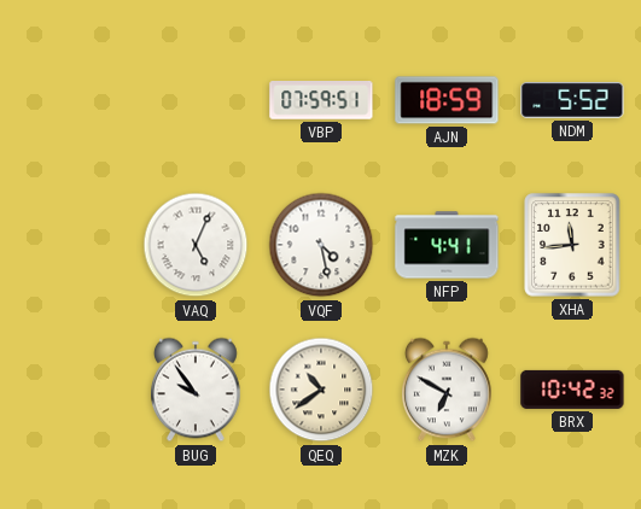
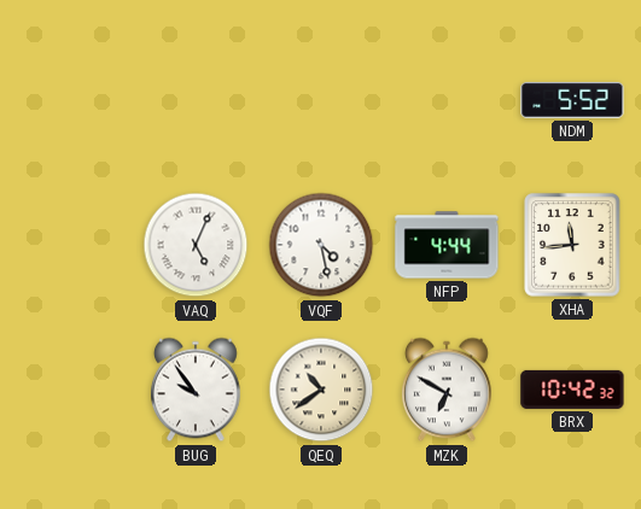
VBP: 07:59 -> none (321, 101)
AJN: 18:59 -> none (447, 100)
NFP: 4:41 -> 4:44 (447, 245)
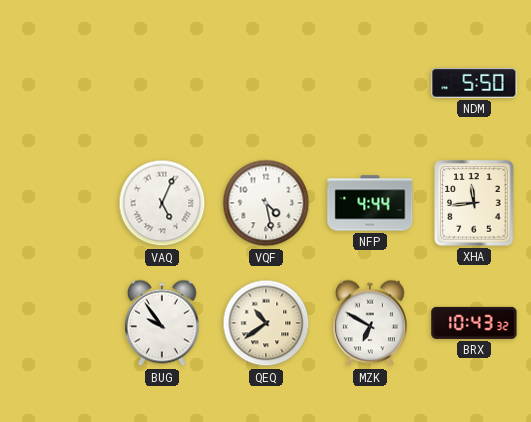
NDM: 5:52 -> 5:50 (474, 84)
BRX: 10:42 -> 10:43 (474, 323)
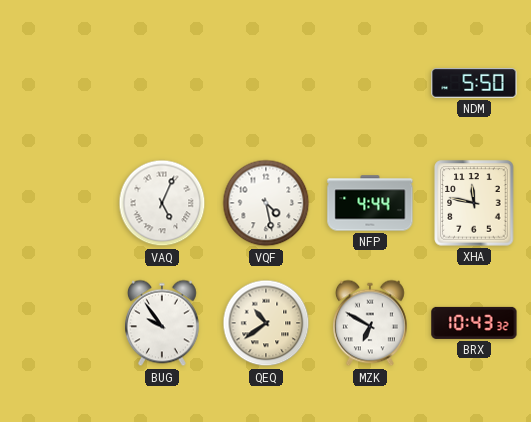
XHA: 11:44 -> 11:47 (474, 203)
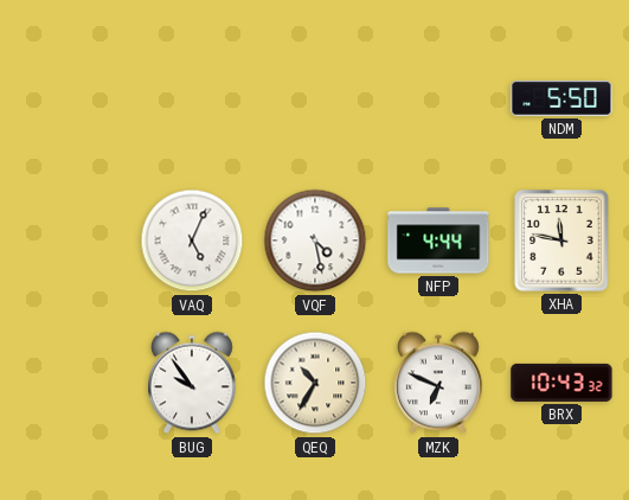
QEQ: 10:39 -> 10:35 (315, 383)
MZK: 6:50 -> 6:49 (439, 383)
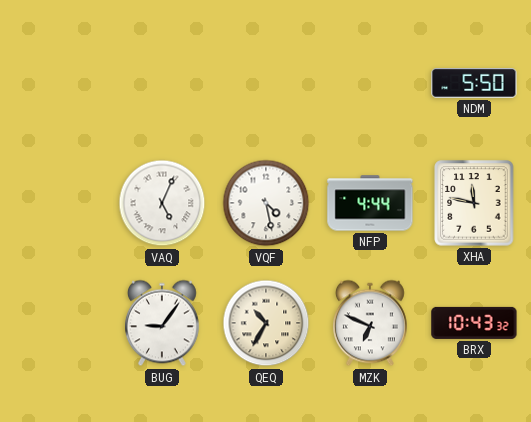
BUG: 9:54 -> 9:06 (163, 323)
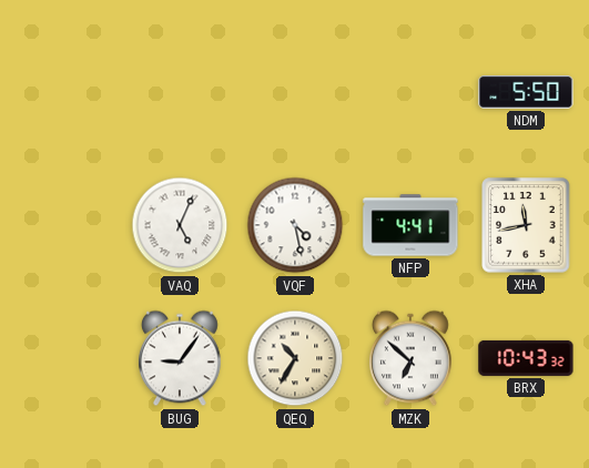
NFP: 4:44 -> 4:41 (410, 225)
XHA: 11:47 -> 11:43 (526, 225)
MZK: 6:49 -> 6:52 (412, 358)
